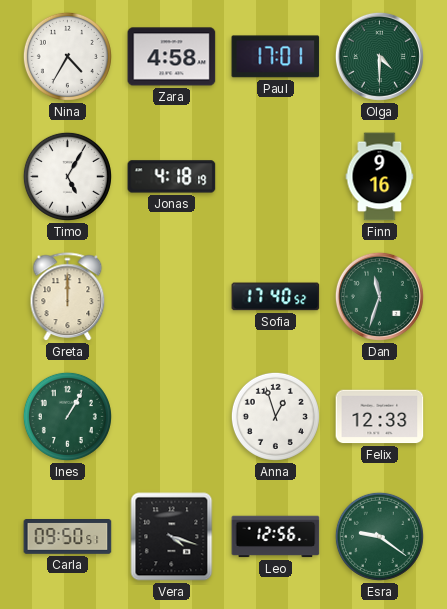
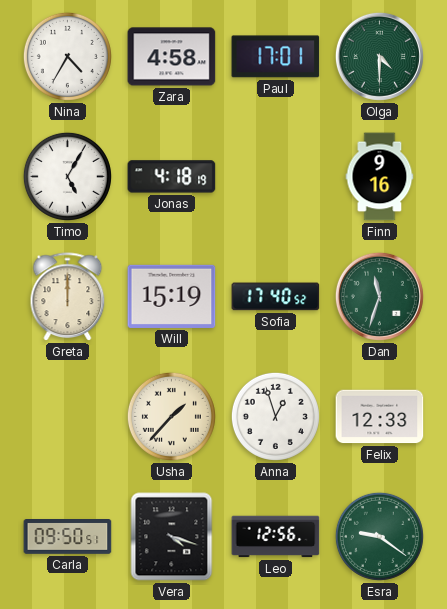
Will: none -> 15:19 (172, 296)
Ines: 1:05 -> none (67, 416)
Usha: none -> 1:37 (171, 416)
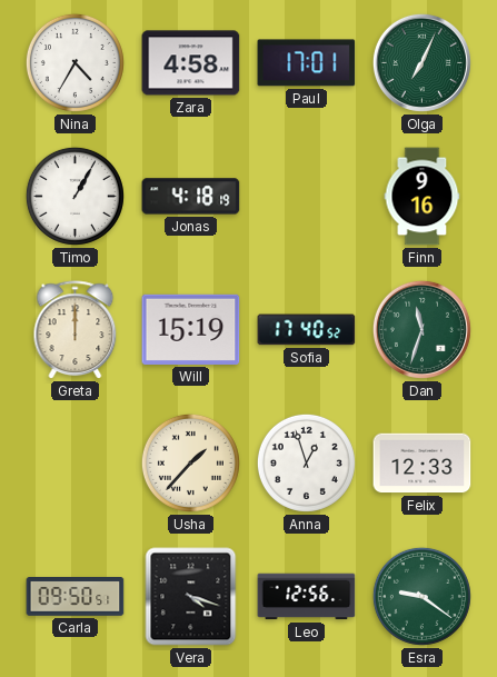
Olga: 4:30 -> 7:04 (421, 62)
Timo: 5:05 -> 1:05 (74, 196)
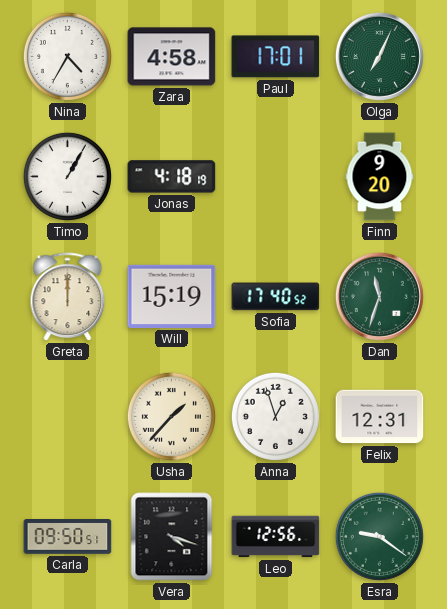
Finn: 9:16 -> 9:20 (380, 177)
Felix: 12:33 -> 12:31 (380, 417)
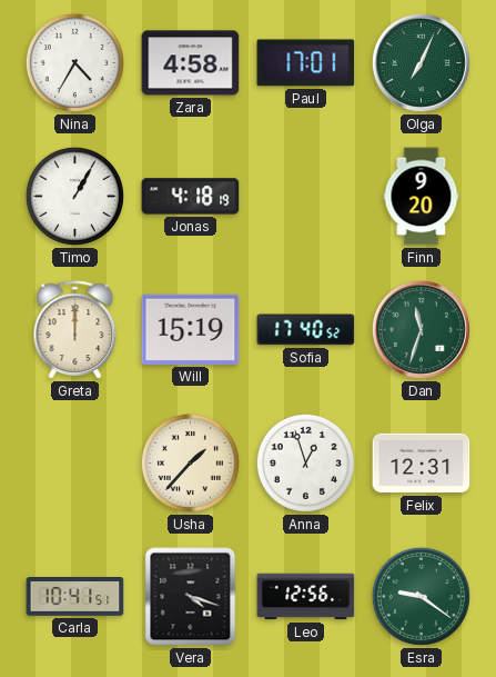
Carla: 09:50 -> 10:41 (75, 597)
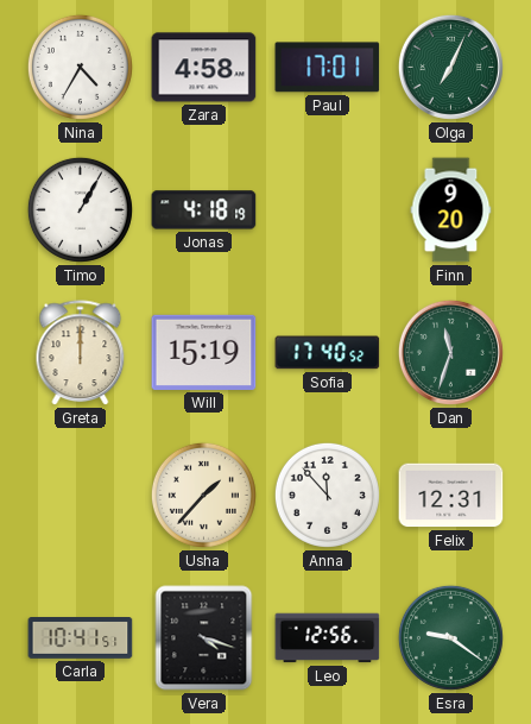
Anna: 12:57 -> 11:53 (327, 495)
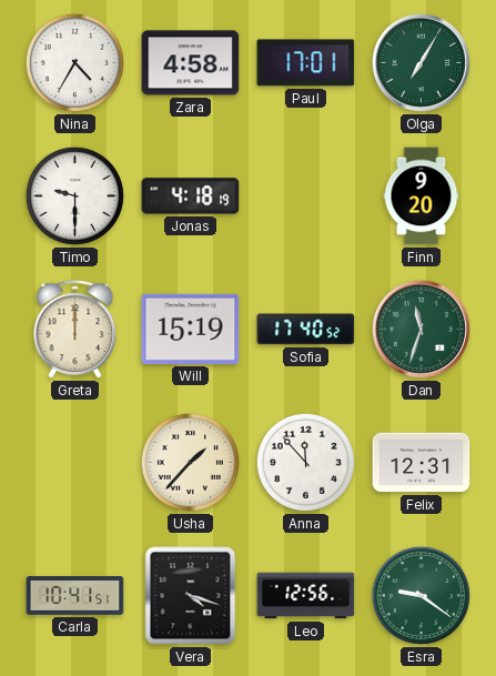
Olga: 7:04 -> 7:05 (421, 62)
Timo: 1:05 -> 9:30 (74, 195)
